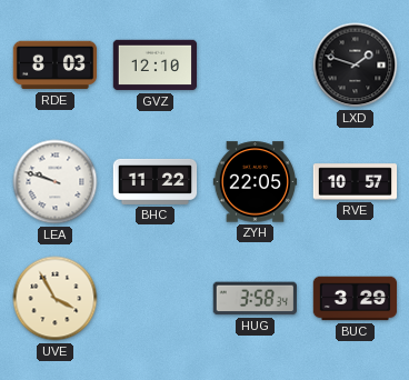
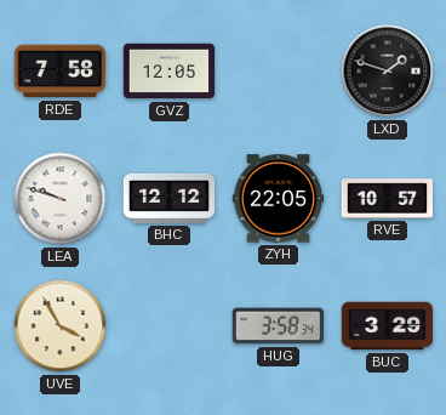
RDE: 8:03 -> 7:58 (61, 72)
GVZ: 12:10 -> 12:05 (170, 72)
BHC: 11:22 -> 12:12 (170, 198)
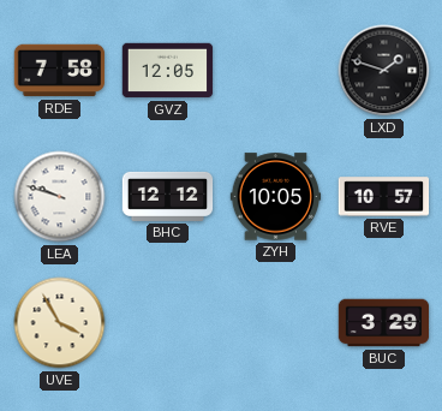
ZYH: 22:05 -> 10:05 (276, 197)
HUG: 3:58 -> none (278, 326)
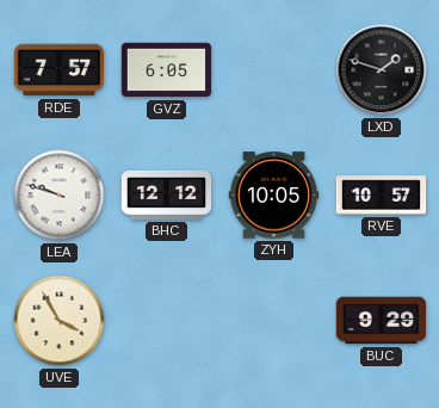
RDE: 7:58 -> 7:57 (60, 70)
GVZ: 12:05 -> 6:05 (167, 70)
BUC: 3:29 -> 9:29 (382, 321)
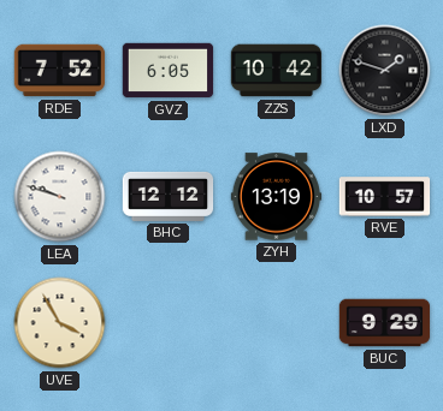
RDE: 7:57 -> 7:52 (60, 71)
ZZS: none -> 10:42 (277, 71)
ZYH: 10:05 -> 13:19 (277, 197)
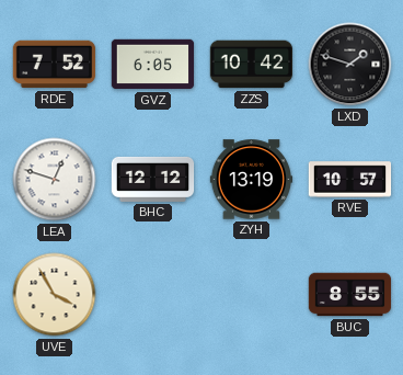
LEA: 9:48 -> 12:48 (55, 180)
BUC: 9:29 -> 8:55 (350, 295)
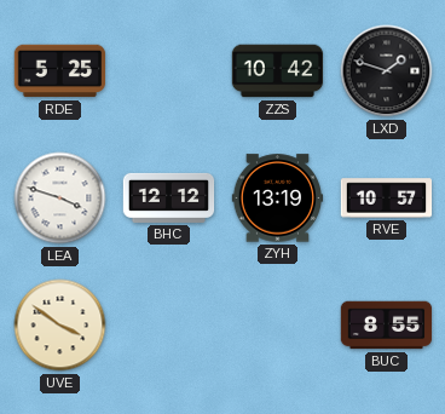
RDE: 7:52 -> 5:25 (60, 71)
GVZ: 6:05 -> none (153, 65)
LEA: 12:48 -> 3:48 (60, 199)
UVE: 3:55 -> 3:51 (60, 326)
